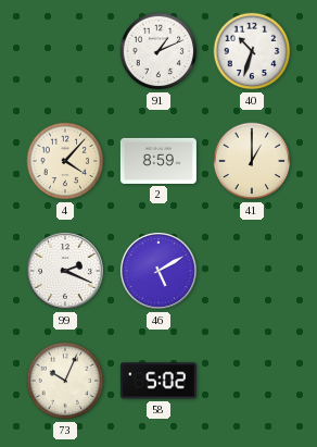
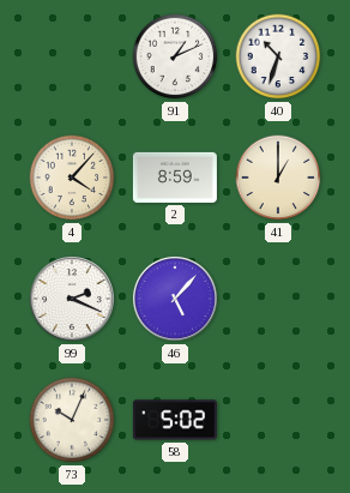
46: 5:10 -> 5:07 (175, 299)
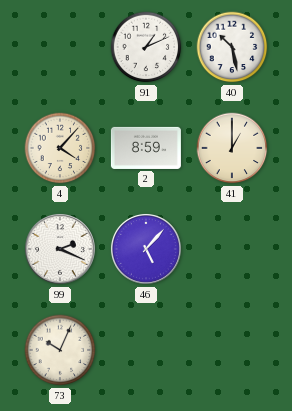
40: 10:33 -> 10:28 (232, 47)
58: 5:02 -> none (175, 420)
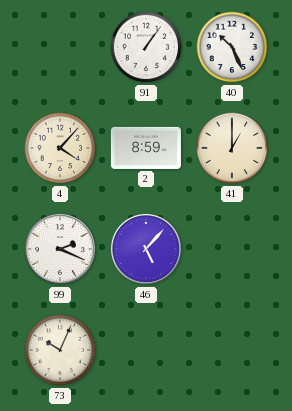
91: 1:11 -> 1:06 (146, 47)
40: 10:28 -> 10:26 (232, 47)
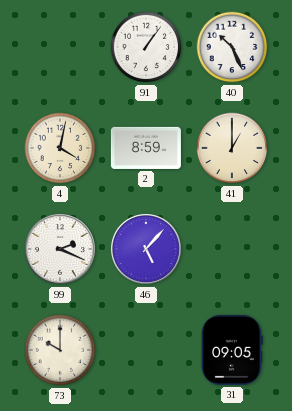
4: 4:07 -> 4:02 (60, 148)
73: 10:04 -> 10:00 (60, 350)
31: none -> 09:05 (232, 350)
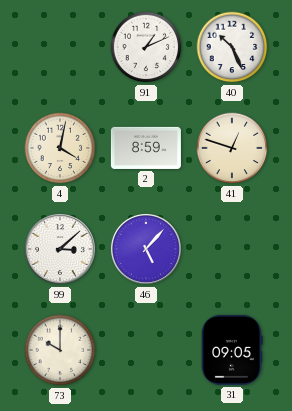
91: 1:06 -> 1:11 (146, 47)
41: 1:00 -> 12:48 (232, 148)
99: 2:19 -> 3:08 (60, 249)
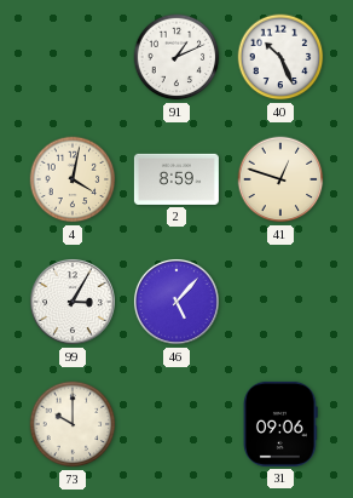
99: 3:08 -> 3:05 (73, 302)
31: 09:05 -> 09:06 (280, 424)
